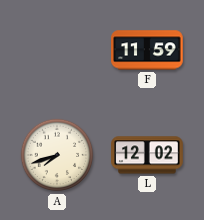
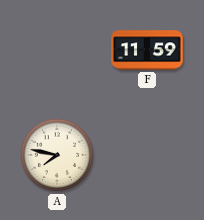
A: 7:42 -> 7:47 (57, 155)
L: 12:02 -> none (147, 155)
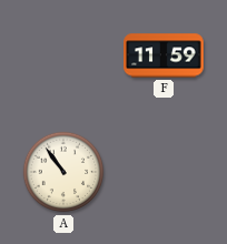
A: 7:47 -> 10:54 (63, 172)
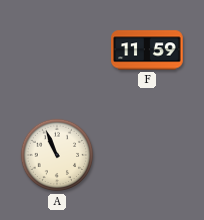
A: 10:54 -> 10:56 (57, 155)
